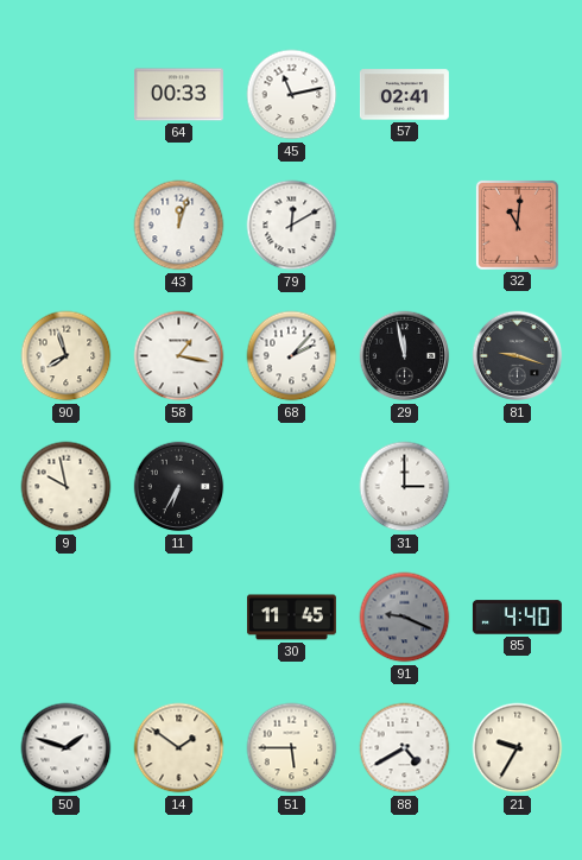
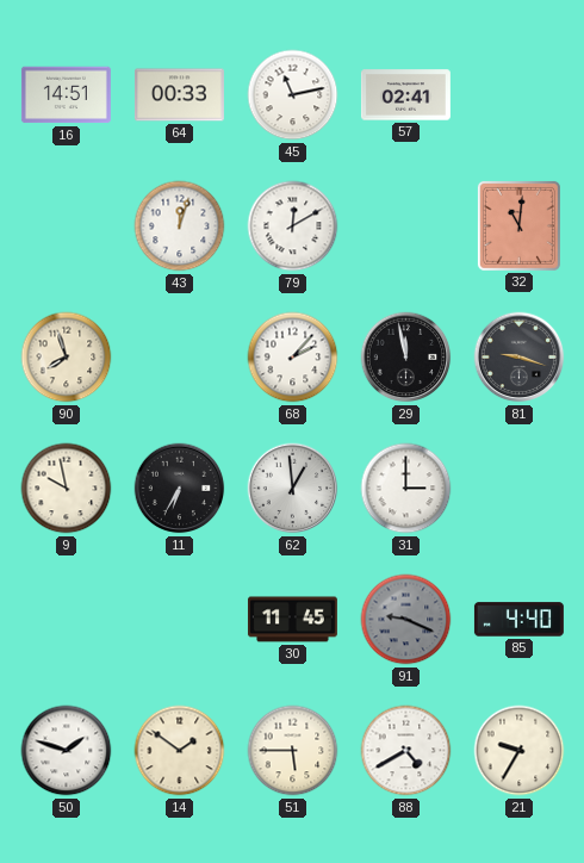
16: none -> 14:51 (66, 95)
58: 1:17 -> none (179, 356)
62: none -> 12:59 (293, 489)
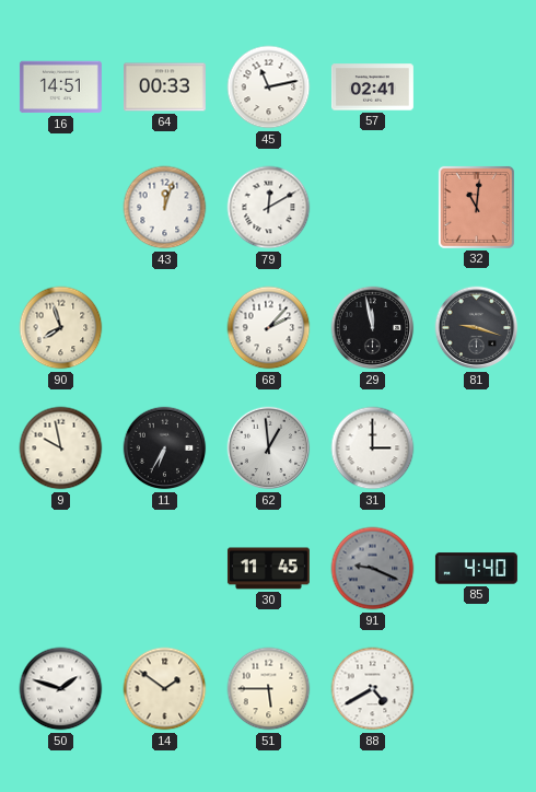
21: 9:35 -> none (520, 751)
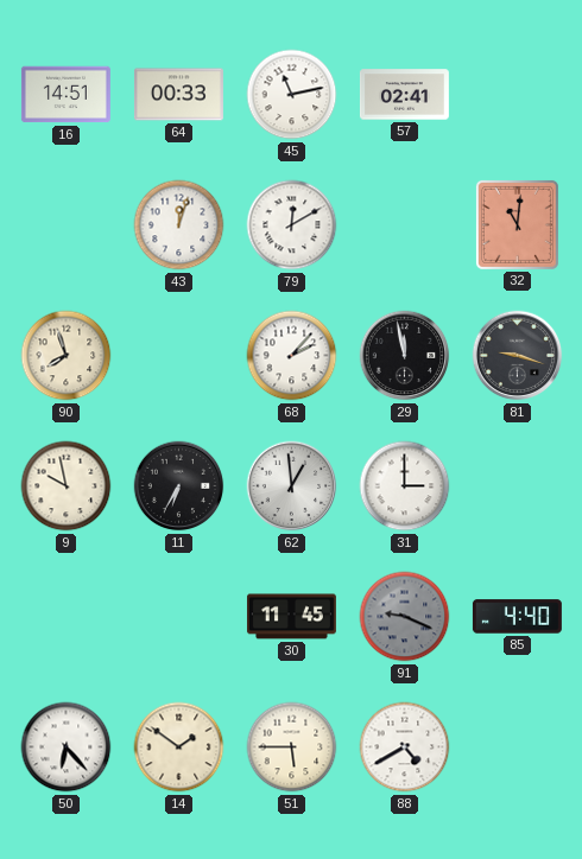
50: 1:48 -> 6:23 (67, 747)
